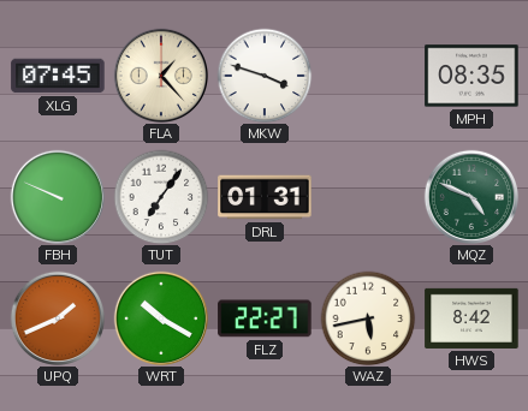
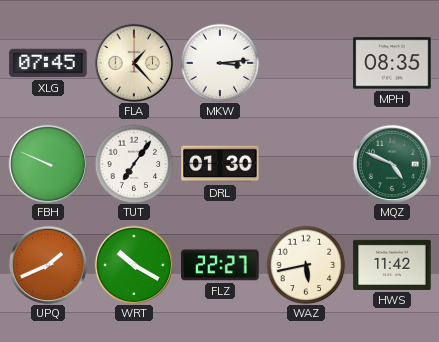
MKW: 3:48 -> 3:14 (220, 63)
DRL: 01:31 -> 01:30 (220, 164)
HWS: 8:42 -> 11:42 (392, 265)
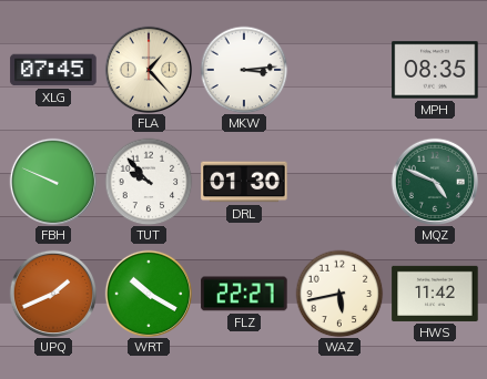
TUT: 7:06 -> 9:53 (149, 182)
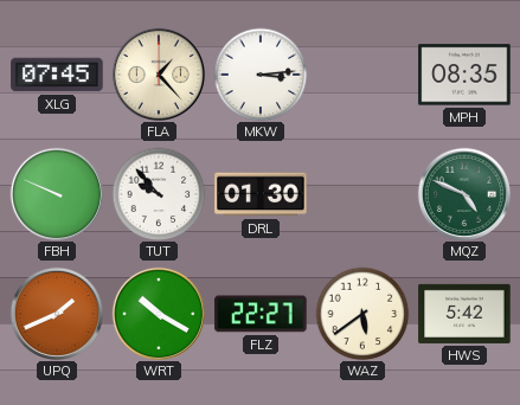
WAZ: 5:43 -> 5:39 (362, 314)
HWS: 11:42 -> 5:42 (464, 314)
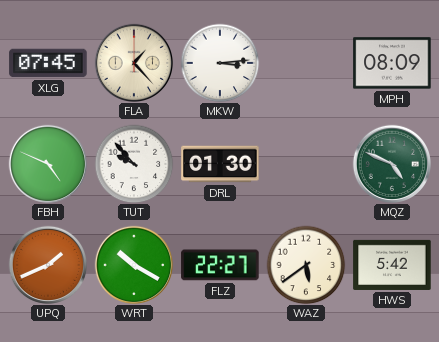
MPH: 08:35 -> 08:09 (392, 63)
FBH: 9:49 -> 4:49 (47, 163)
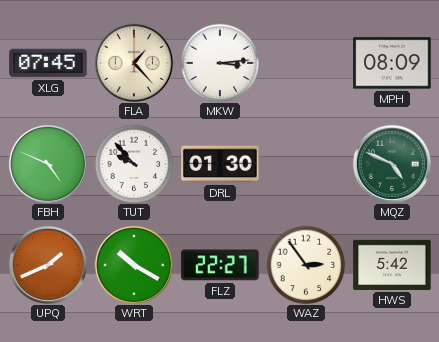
WAZ: 5:39 -> 2:54 (306, 265)
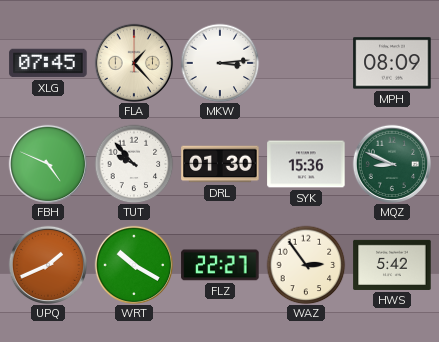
SYK: none -> 15:36 (306, 164)
MQZ: 4:49 -> 8:49 (391, 163)
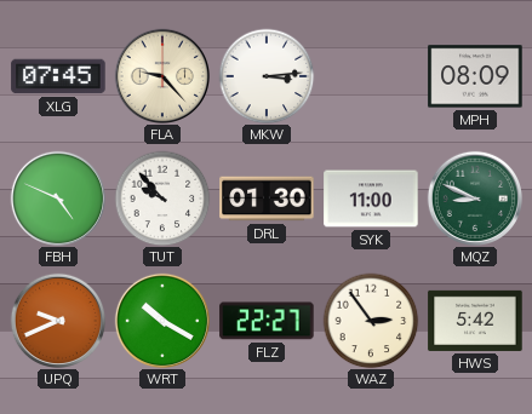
FLA: 1:23 -> 9:23 (161, 75)
SYK: 15:36 -> 11:00 (371, 199)
UPQ: 1:41 -> 9:41 (57, 320)
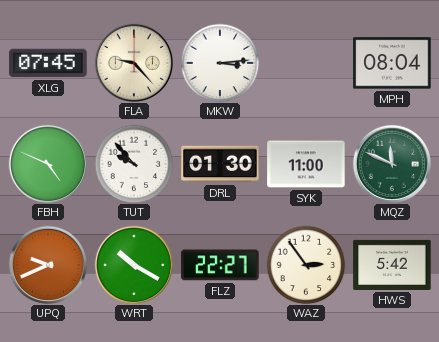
MPH: 08:09 -> 08:04 (392, 63)
MQZ: 8:49 -> 11:49 (391, 163)
